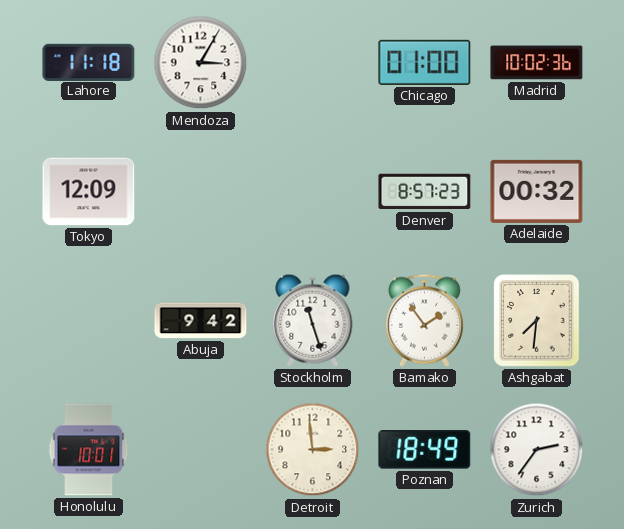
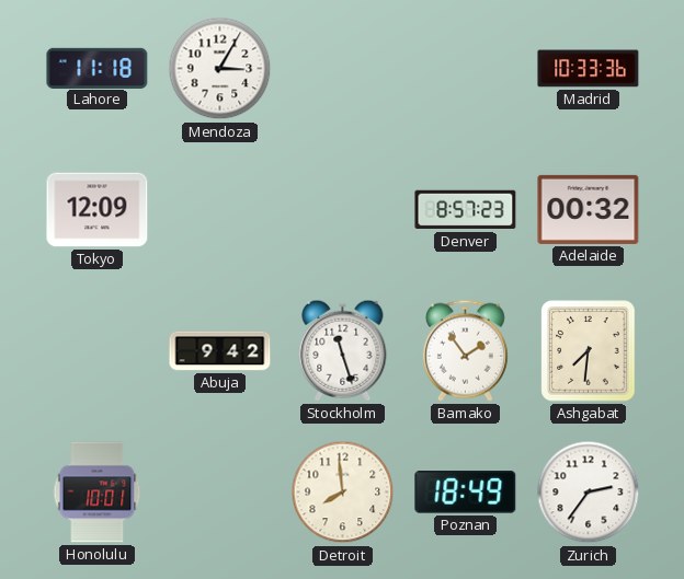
Chicago: 01:00 -> none (425, 62)
Madrid: 10:02 -> 10:33 (589, 69)
Detroit: 2:59 -> 7:59 (343, 493)
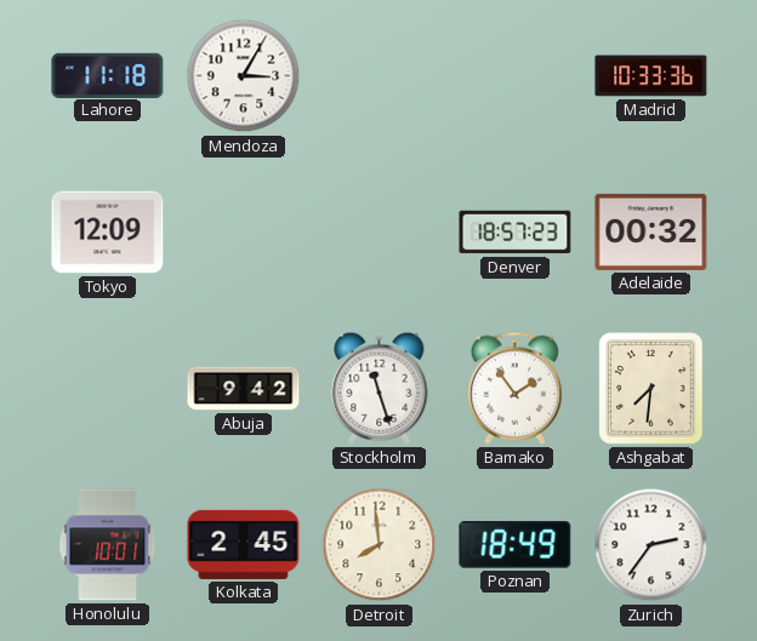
Denver: 8:57 -> 18:57 (516, 233)
Kolkata: none -> 2:45 (244, 544)
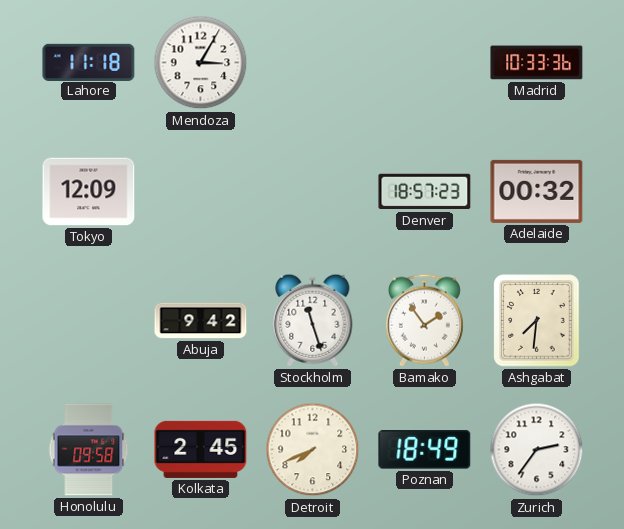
Honolulu: 10:01 -> 09:58 (89, 450)
Detroit: 7:59 -> 7:41 (313, 450)
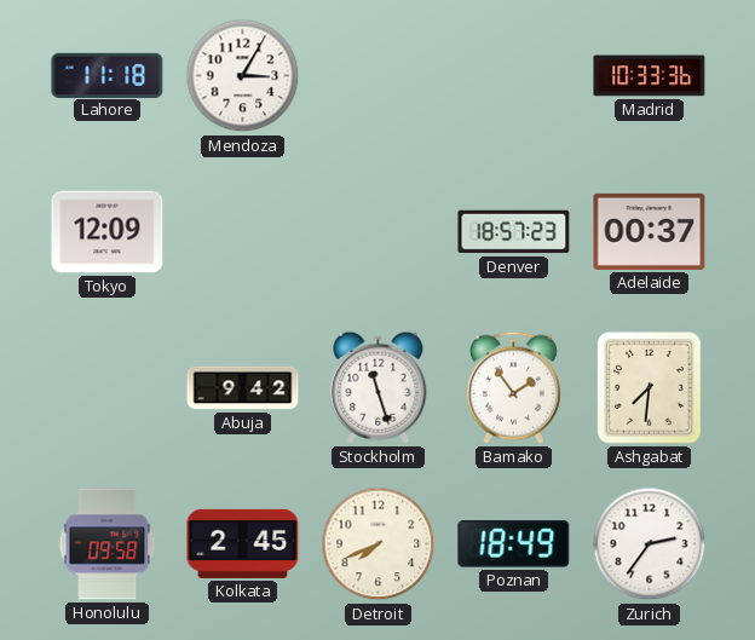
Adelaide: 00:32 -> 00:37 (650, 231)
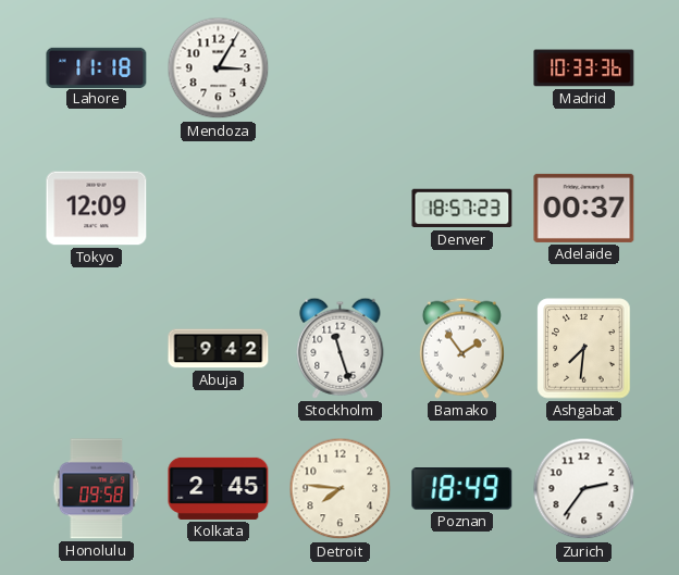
Detroit: 7:41 -> 7:46 (341, 489)
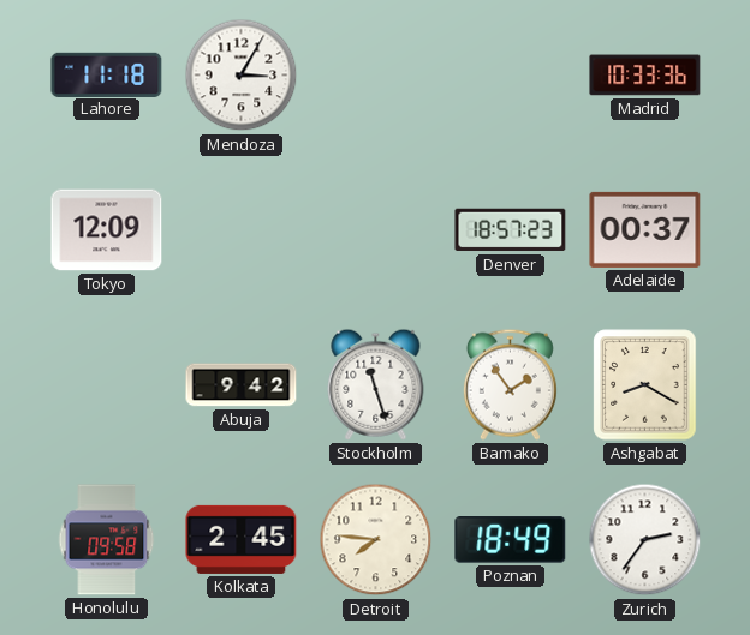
Ashgabat: 7:31 -> 8:20 (645, 385)
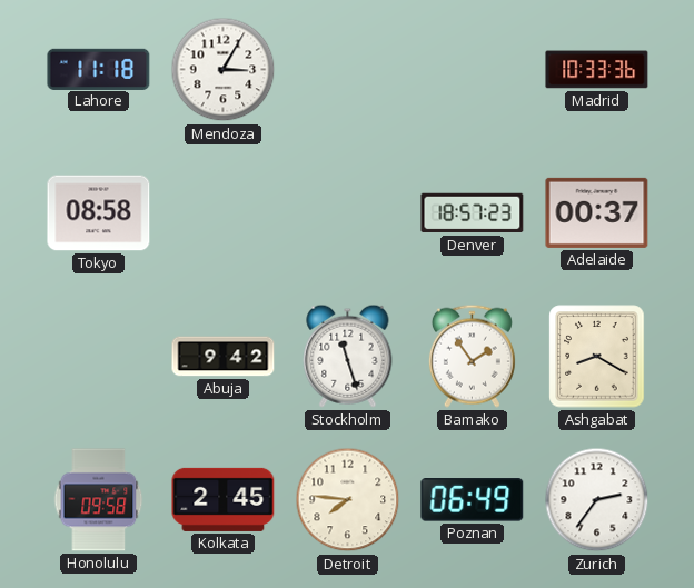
Tokyo: 12:09 -> 08:58 (99, 213)
Poznan: 18:49 -> 06:49 (473, 500)
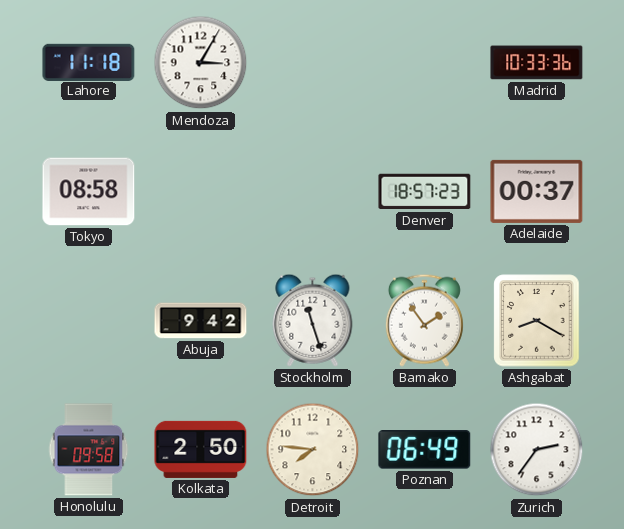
Kolkata: 2:45 -> 2:50 (201, 449)
